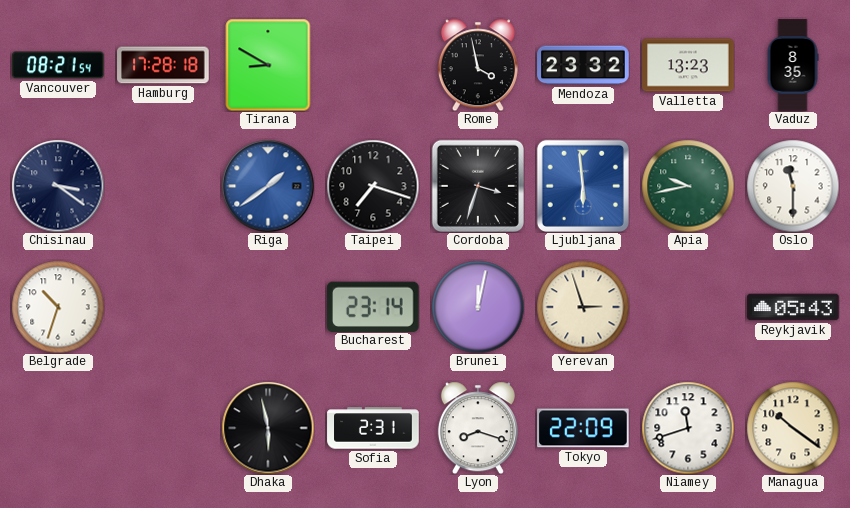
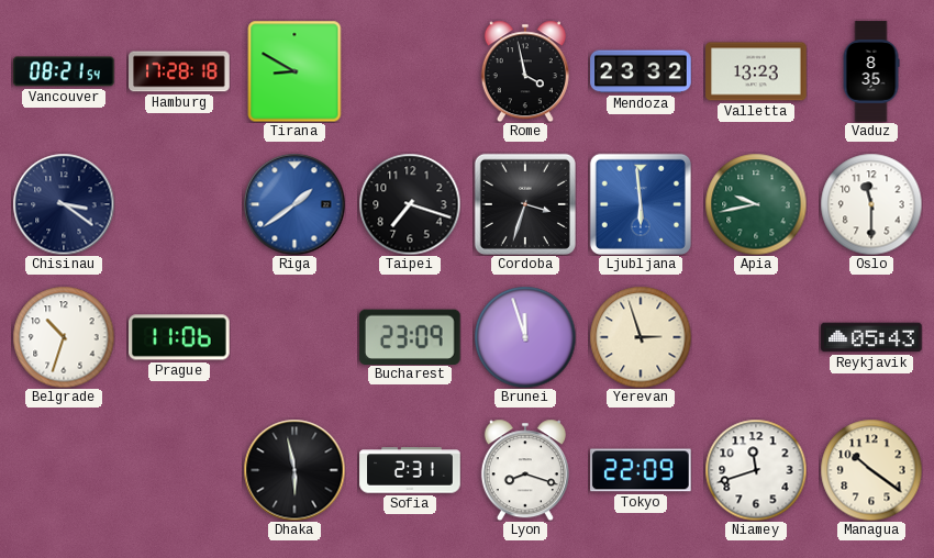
Prague: none -> 11:06 (179, 337)
Bucharest: 23:14 -> 23:09 (410, 336)
Brunei: 12:02 -> 11:57 (525, 337)
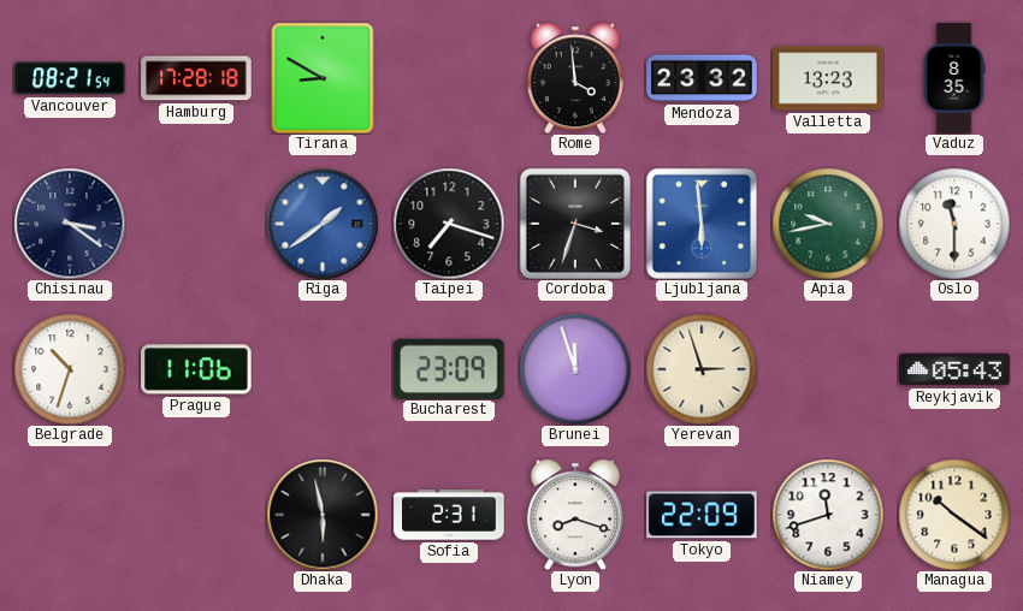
Rome: 3:58 -> 3:59 (575, 78)
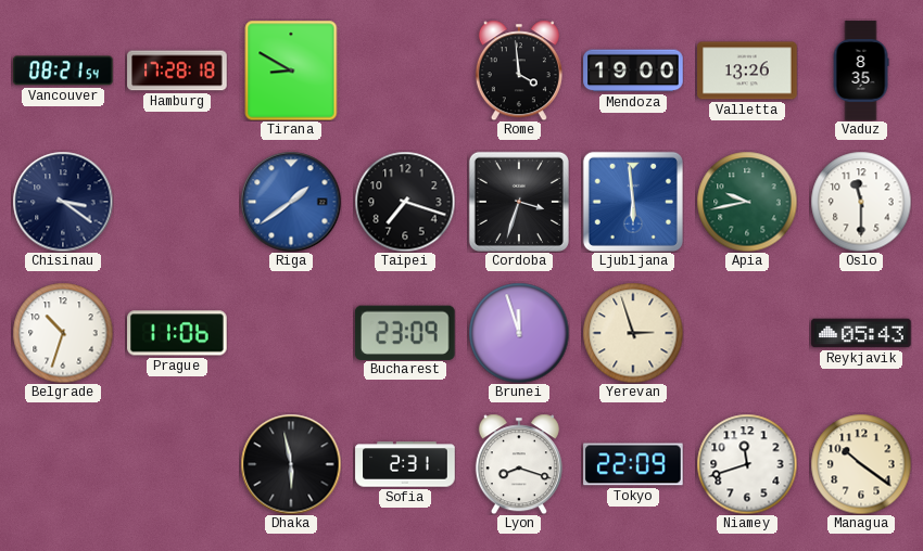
Mendoza: 23:32 -> 19:00 (633, 71)
Valletta: 13:23 -> 13:26 (747, 71)
